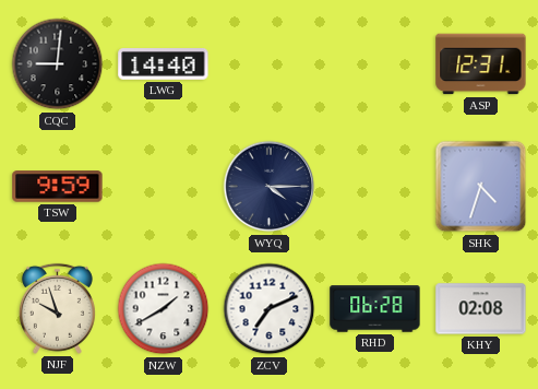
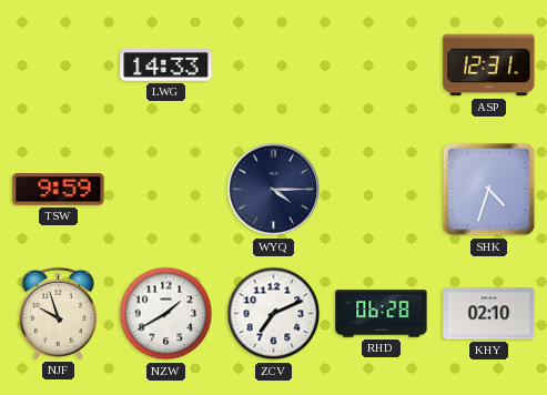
CQC: 9:01 -> none (58, 64)
LWG: 14:40 -> 14:33 (166, 65)
KHY: 02:08 -> 02:10 (489, 314)
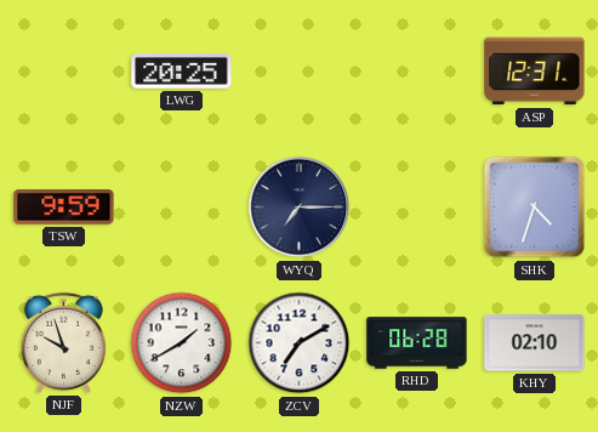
LWG: 14:33 -> 20:25 (182, 72)
WYQ: 4:15 -> 7:15 (300, 208)
ZCV: 7:11 -> 7:10 (300, 343)
